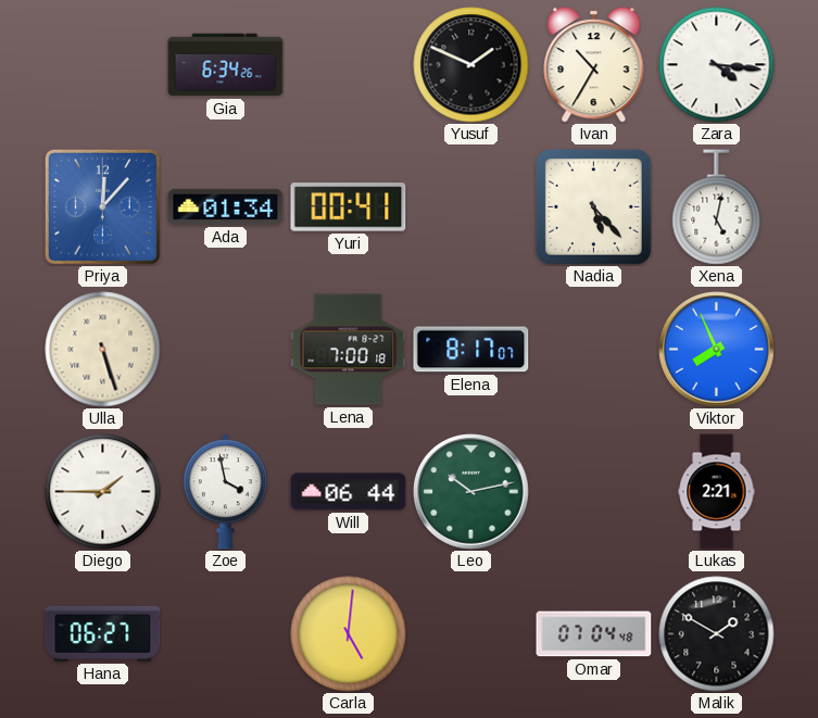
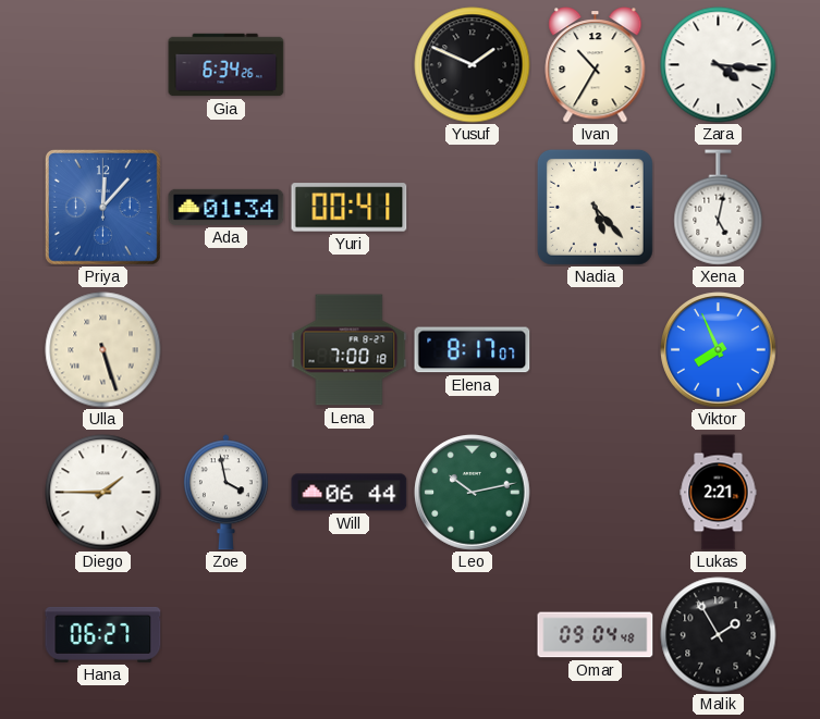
Carla: 5:01 -> none (349, 634)
Omar: 07:04 -> 09:04 (596, 635)
Malik: 1:50 -> 1:55 (719, 635)
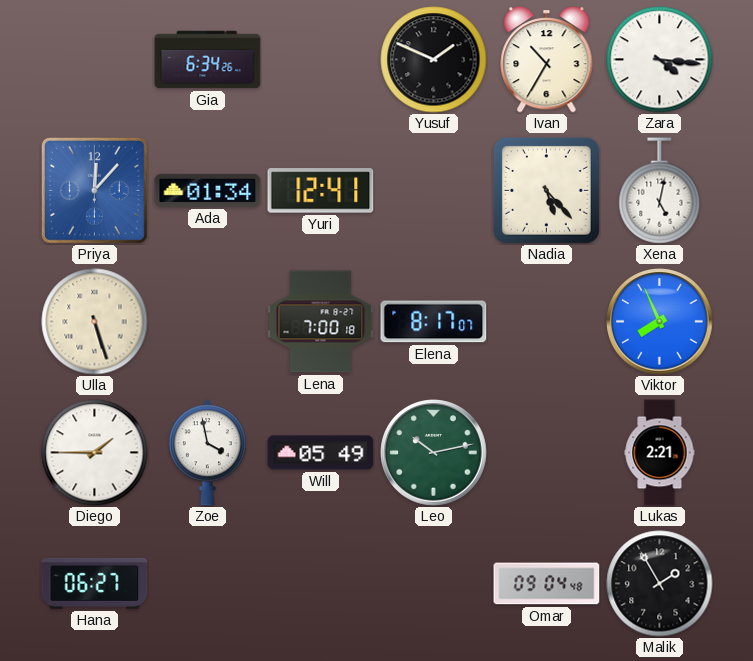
Yuri: 00:41 -> 12:41 (321, 191)
Will: 06:44 -> 05:49 (321, 453)
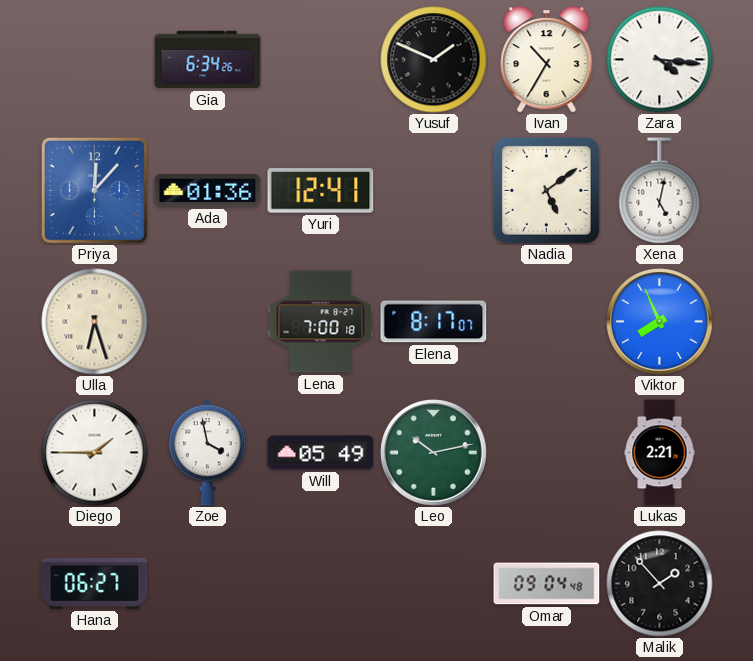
Ada: 01:34 -> 01:36 (208, 190)
Nadia: 5:23 -> 5:09 (546, 190)
Ulla: 5:27 -> 6:27 (95, 322)
Malik: 1:55 -> 1:53 (660, 584)
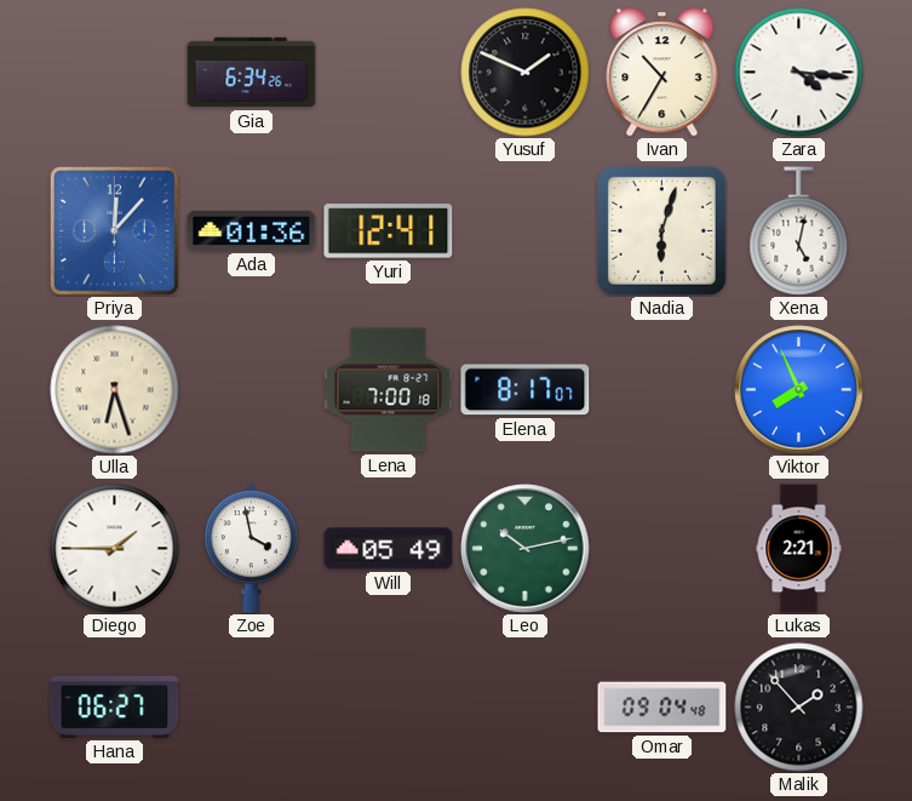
Nadia: 5:09 -> 6:03 (661, 230)
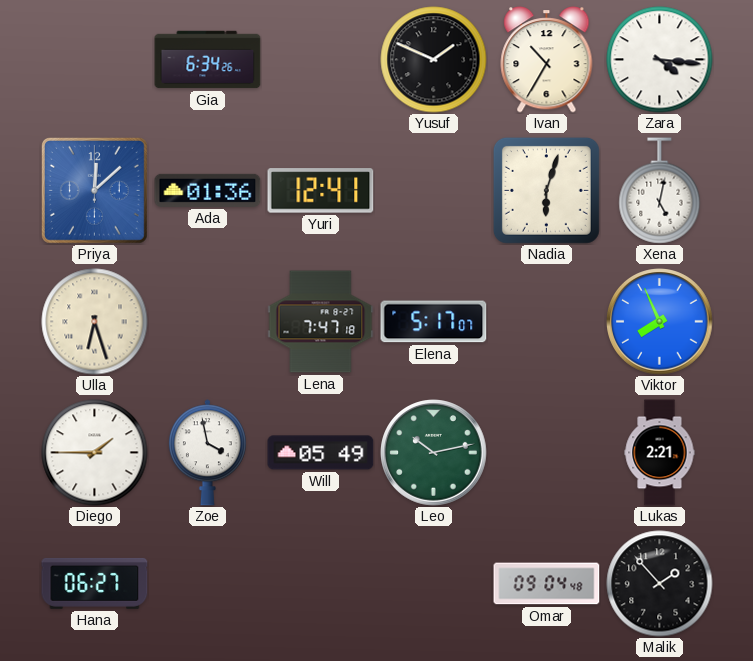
Priya: 12:07 -> 12:08 (94, 190)
Lena: 7:00 -> 7:47 (321, 322)
Elena: 8:17 -> 5:17 (434, 322)
